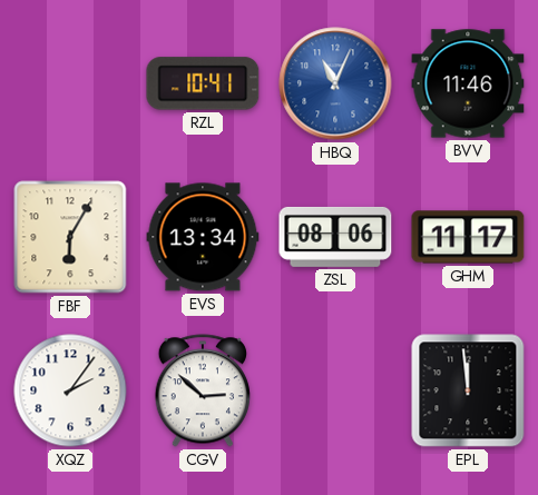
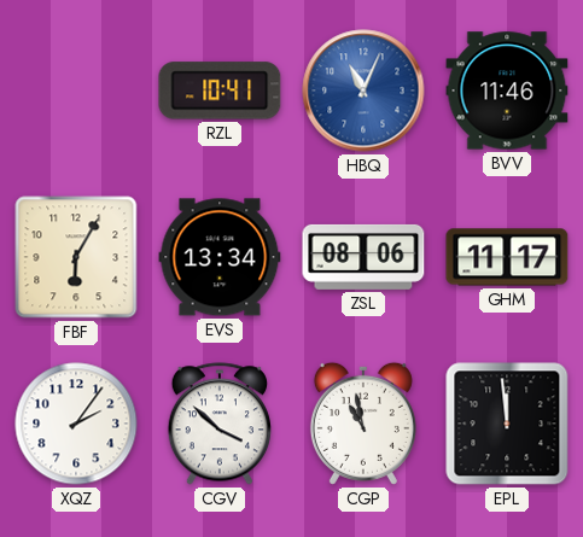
CGV: 2:52 -> 3:52 (218, 424)
CGP: none -> 10:58 (363, 424)
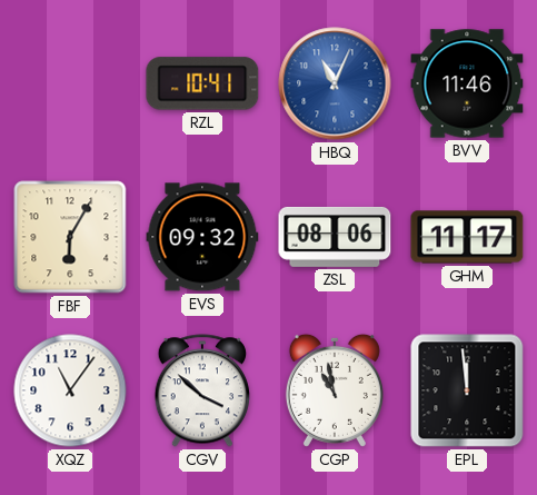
EVS: 13:34 -> 09:32 (202, 237)
XQZ: 2:06 -> 11:06 (70, 390)
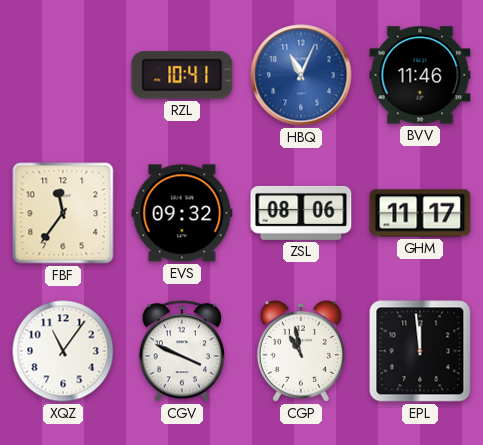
FBF: 6:05 -> 11:36 (63, 213)
CGV: 3:52 -> 3:49 (181, 351)
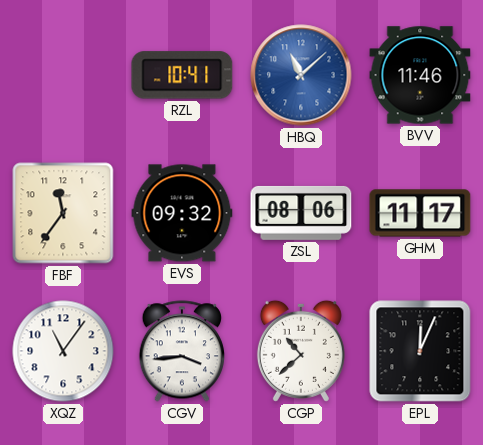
HBQ: 11:04 -> 11:08 (301, 75)
CGV: 3:49 -> 3:44 (181, 351)
CGP: 10:58 -> 10:38 (301, 351)
EPL: 11:59 -> 12:04 (420, 351)
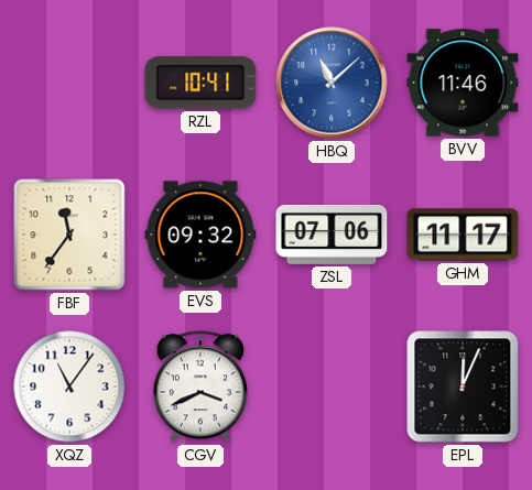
ZSL: 08:06 -> 07:06 (332, 235)
CGV: 3:44 -> 3:41 (199, 386)
CGP: 10:38 -> none (301, 351)
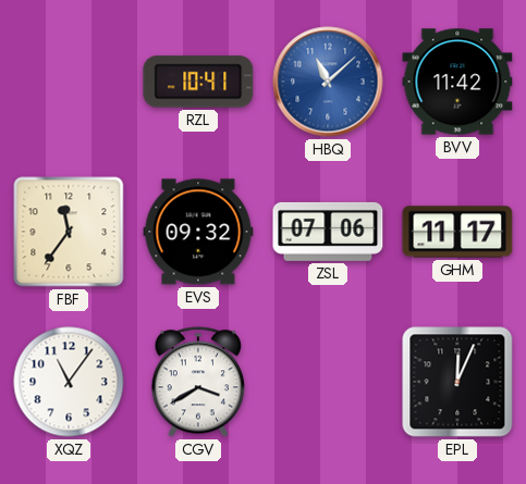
BVV: 11:46 -> 11:42 (457, 82)
CGV: 3:41 -> 3:40 (197, 382)
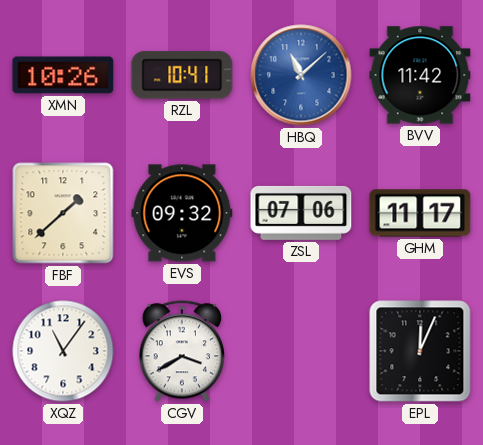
XMN: none -> 10:26 (63, 75)
FBF: 11:36 -> 1:38 (63, 213)
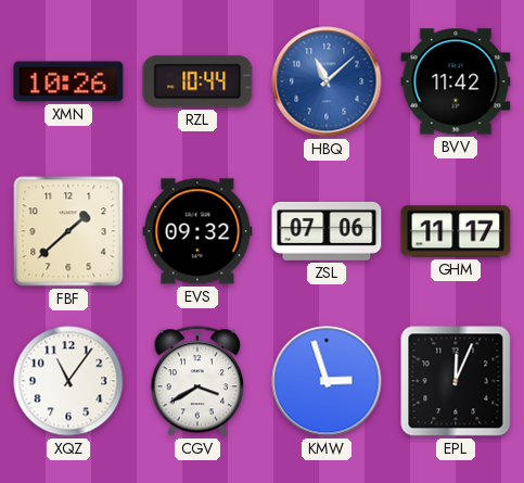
RZL: 10:41 -> 10:44 (197, 81)
KMW: none -> 2:57 (327, 381)
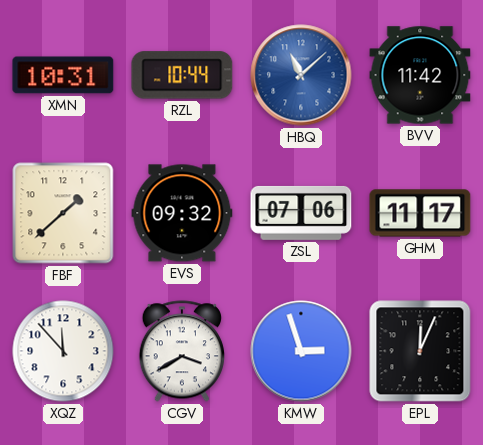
XMN: 10:26 -> 10:31 (63, 75)
XQZ: 11:06 -> 11:53 (63, 351)
